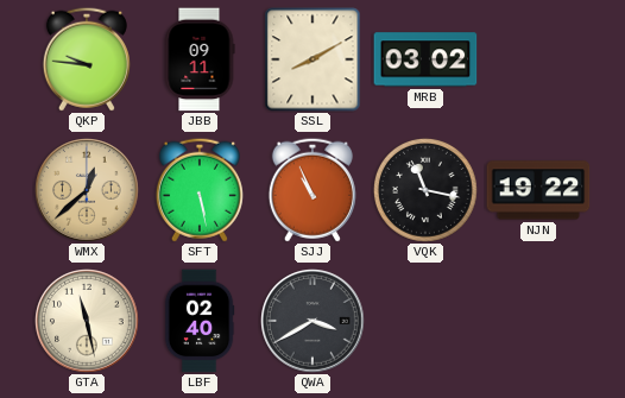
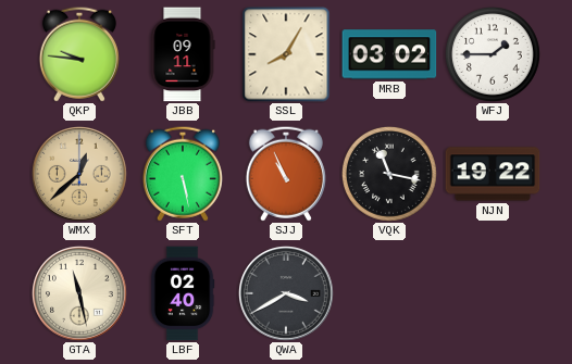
SSL: 8:10 -> 8:05 (286, 54)
WFJ: none -> 1:45 (493, 54)
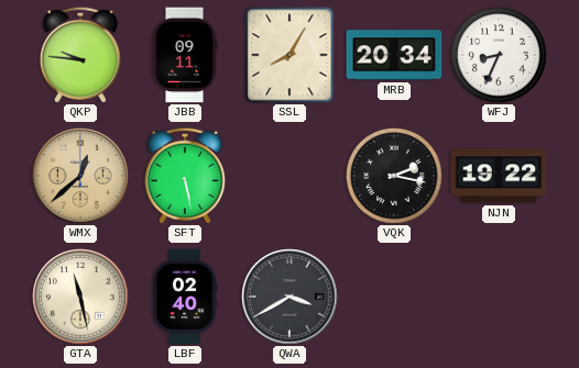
MRB: 03:02 -> 20:34 (394, 55)
WFJ: 1:45 -> 8:34 (499, 55)
SJJ: 10:56 -> none (286, 174)
VQK: 11:17 -> 2:17 (394, 176)
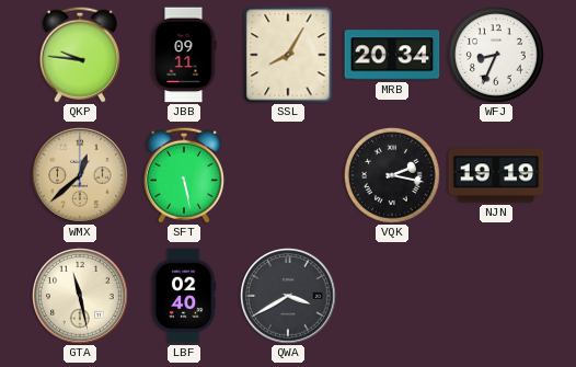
NJN: 19:22 -> 19:19 (496, 175)
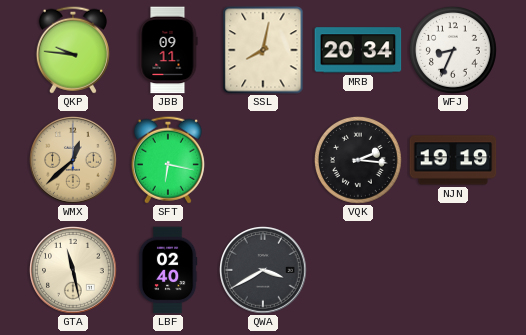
SSL: 8:05 -> 8:02 (263, 50)
SFT: 5:28 -> 6:17 (168, 160)
VQK: 2:17 -> 2:16 (358, 160)
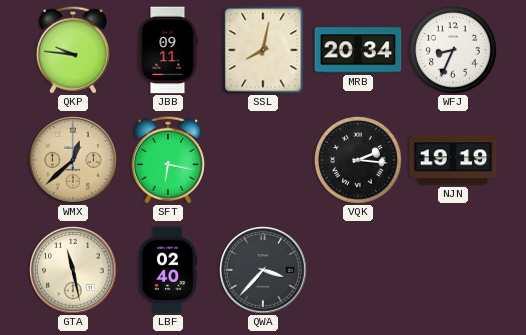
QWA: 3:40 -> 3:37 (264, 271)
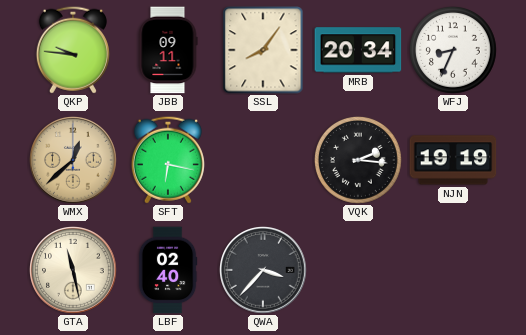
SSL: 8:02 -> 8:06 (263, 50)
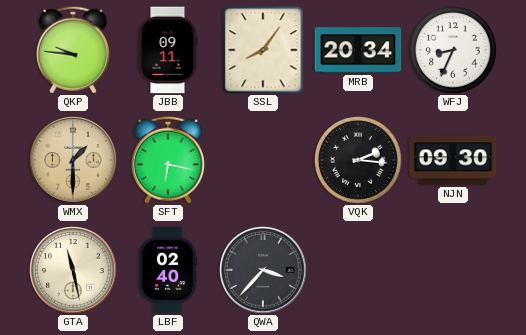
WMX: 12:38 -> 1:30 (74, 161)
NJN: 19:19 -> 09:30 (453, 160)
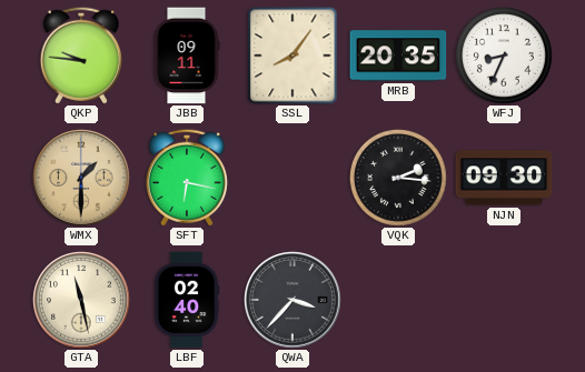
MRB: 20:34 -> 20:35 (398, 56)
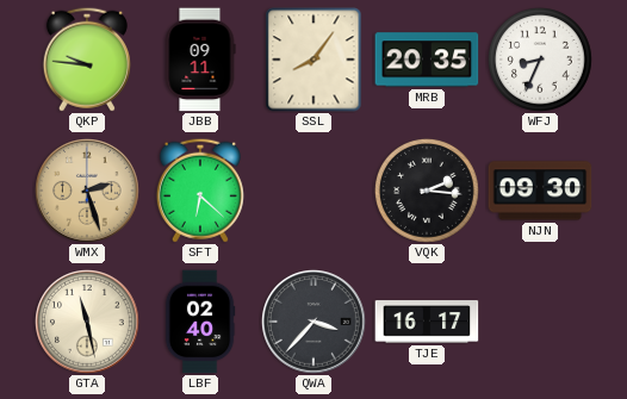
WMX: 1:30 -> 2:27 (88, 192)
SFT: 6:17 -> 6:22 (200, 191)
TJE: none -> 16:17 (427, 322)
